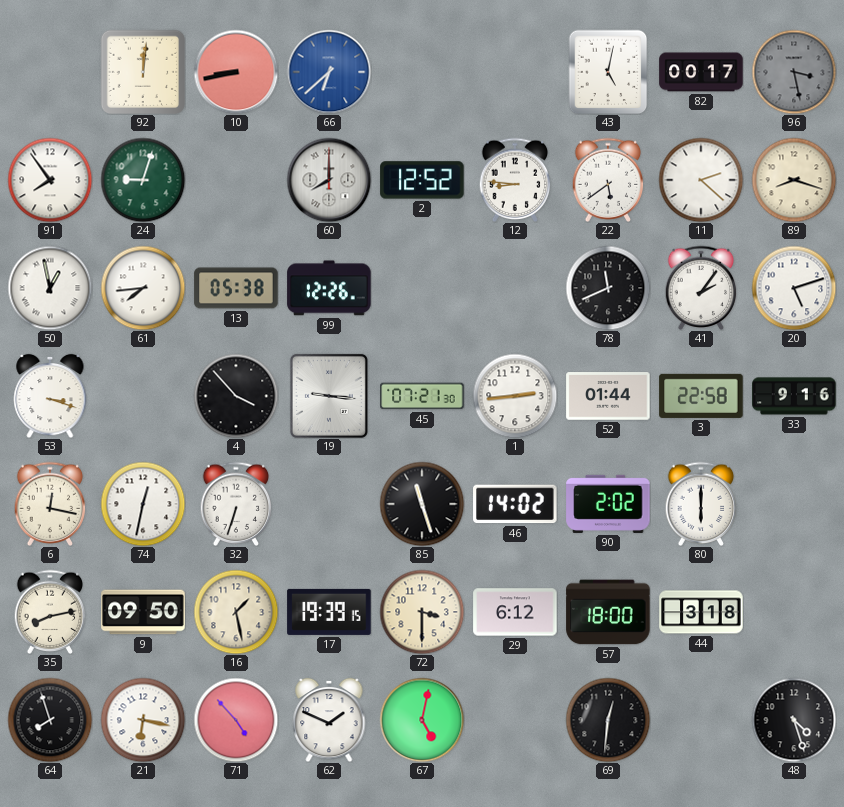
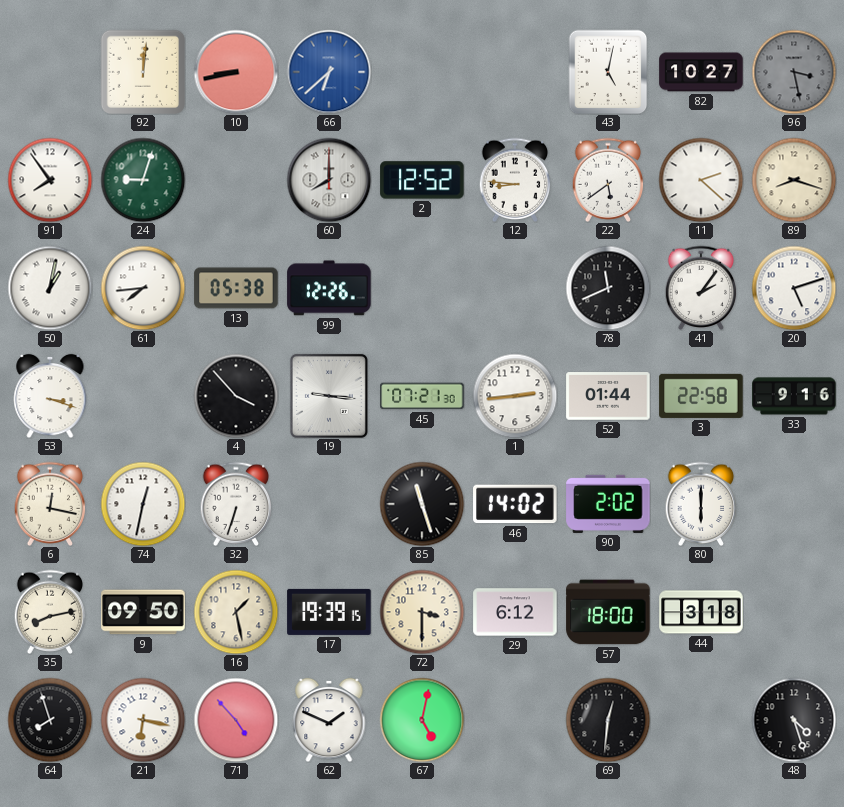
82: 00:17 -> 10:27 (701, 72)
50: 12:58 -> 1:02 (50, 288)
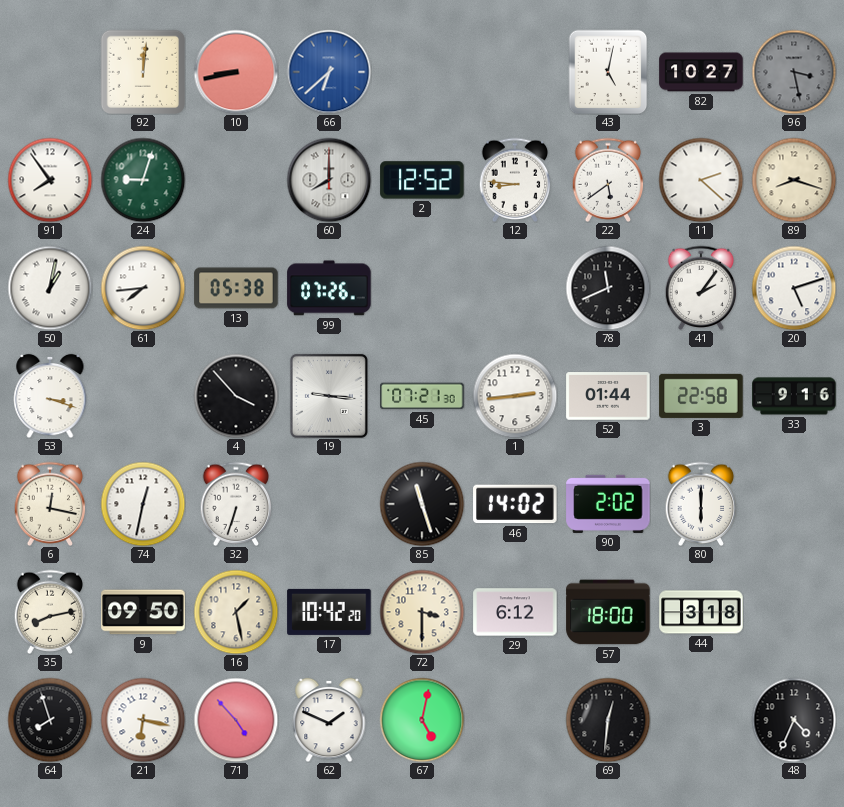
99: 12:26 -> 07:26 (329, 288)
17: 19:39 -> 10:42 (329, 612)
48: 4:27 -> 4:34 (794, 720)
